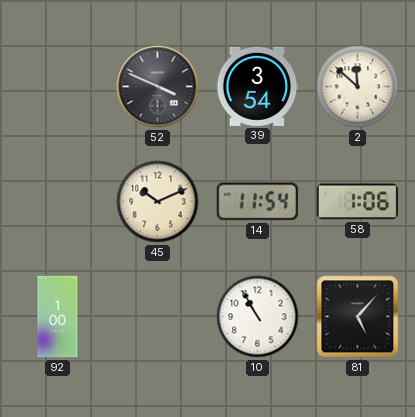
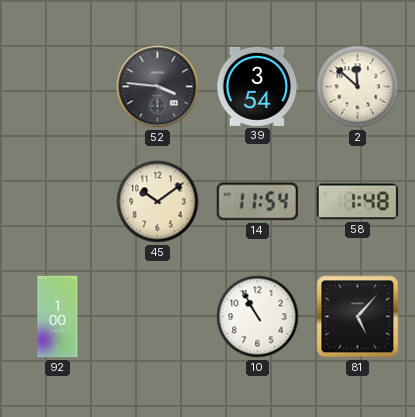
52: 3:49 -> 3:46 (158, 87)
45: 10:11 -> 10:09 (158, 202)
58: 1:06 -> 1:48 (358, 202)
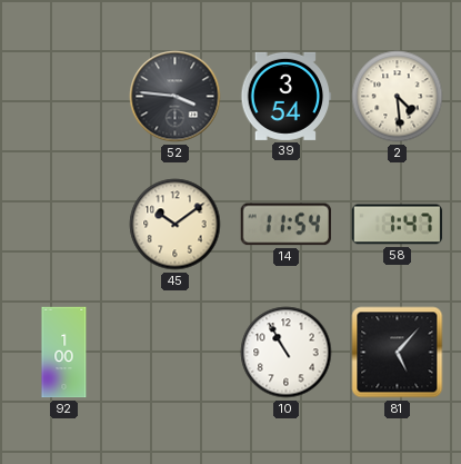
2: 11:52 -> 4:29 (398, 97)
58: 1:48 -> 1:47 (398, 225)
